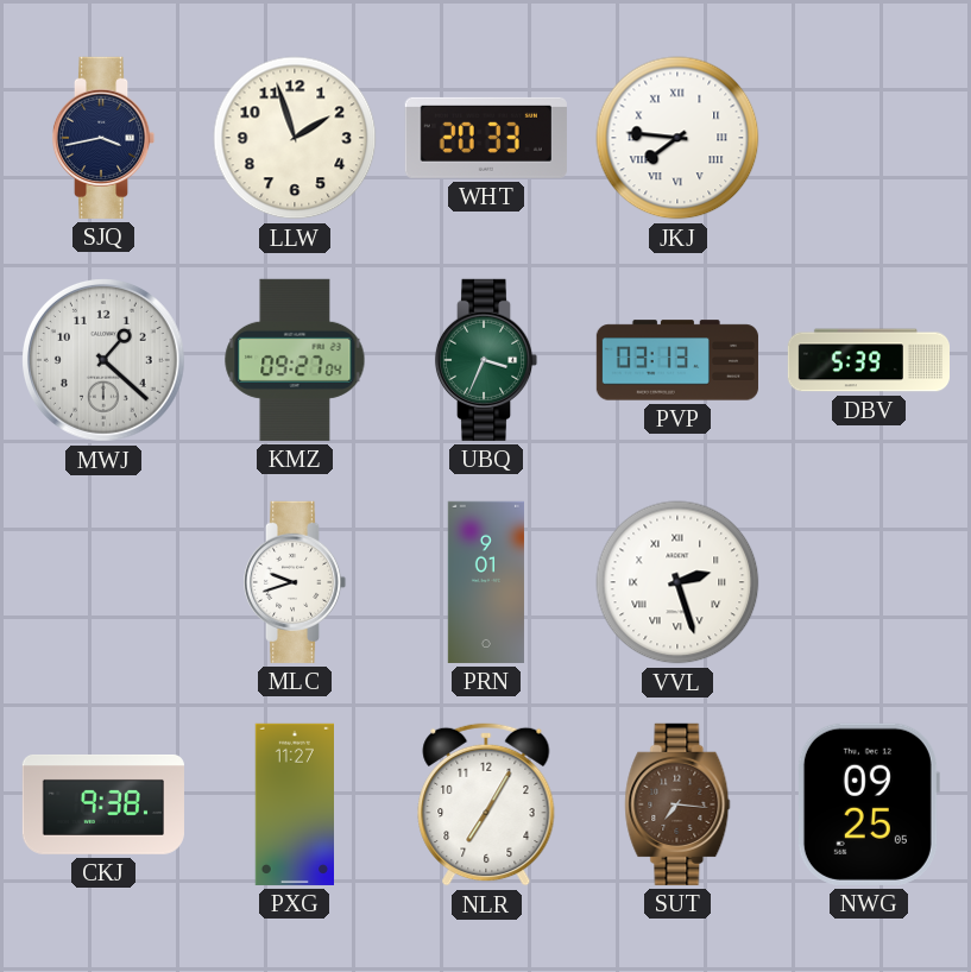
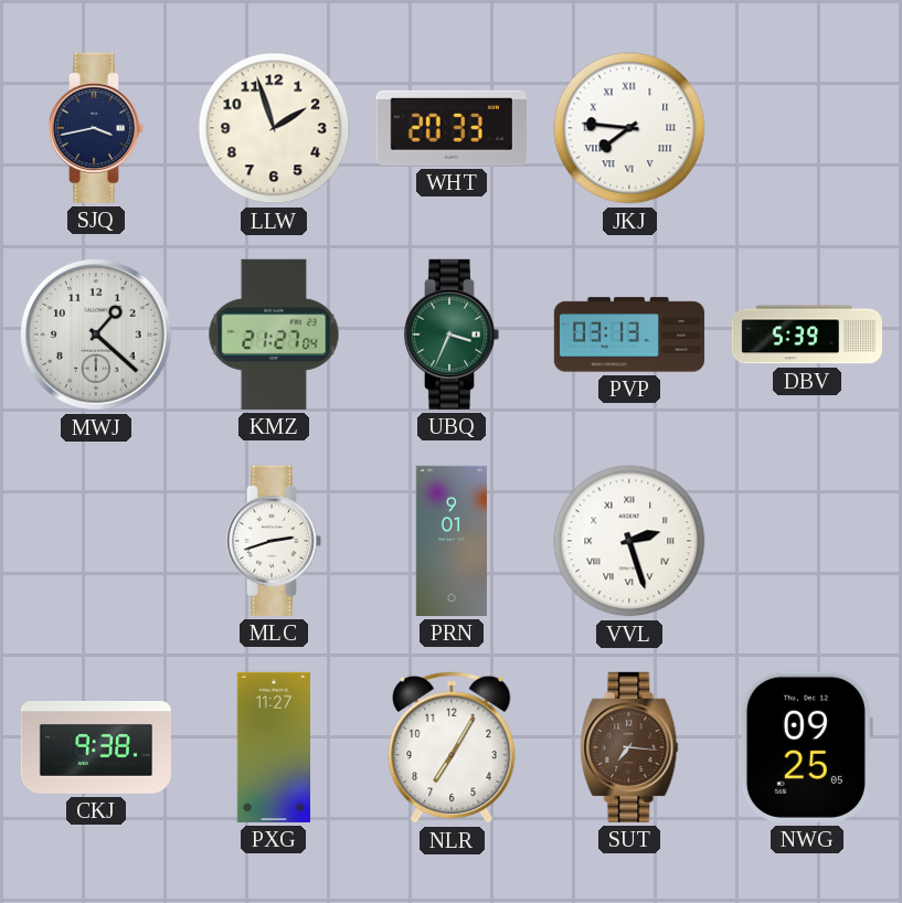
KMZ: 09:27 -> 21:27 (274, 334)
MLC: 9:42 -> 2:42 (274, 541)
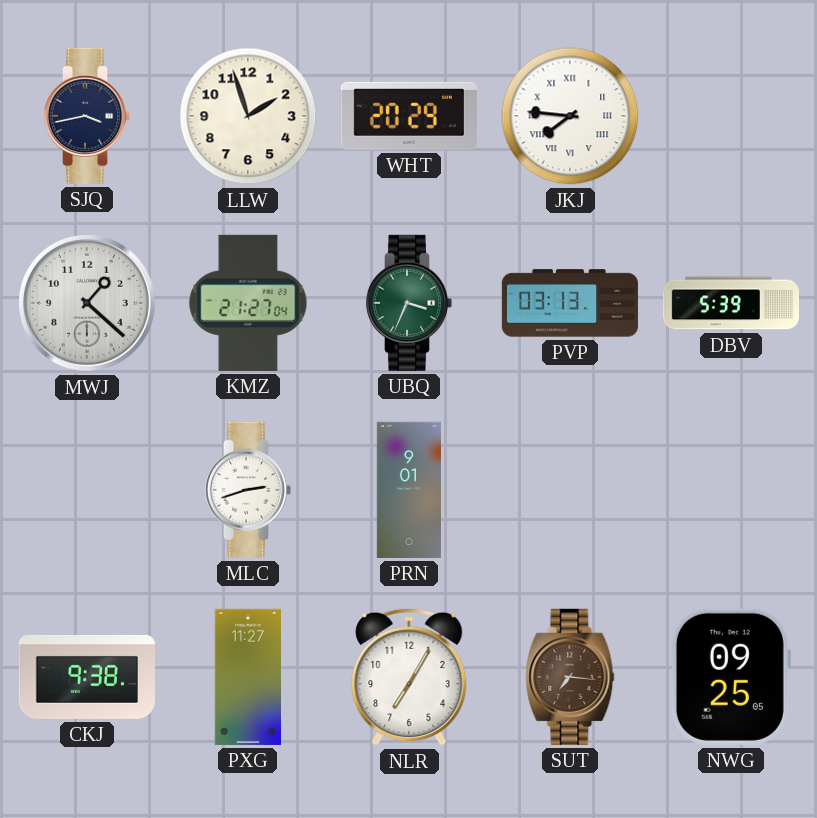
WHT: 20:33 -> 20:29 (409, 116)
VVL: 2:27 -> none (629, 541)
